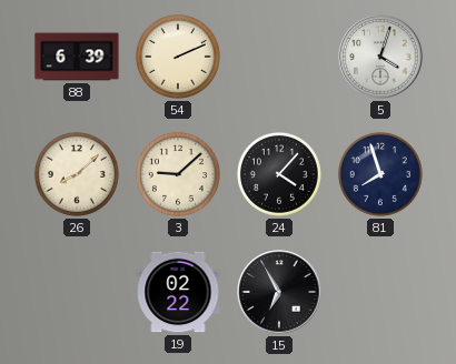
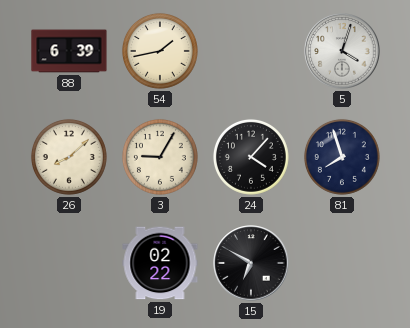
54: 2:11 -> 1:43 (160, 51)
3: 9:08 -> 9:05 (160, 157)
15: 6:55 -> 6:50 (251, 263)
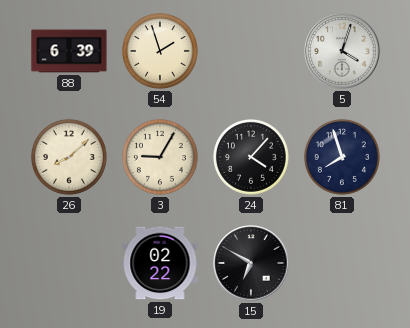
54: 1:43 -> 1:57 (160, 51)
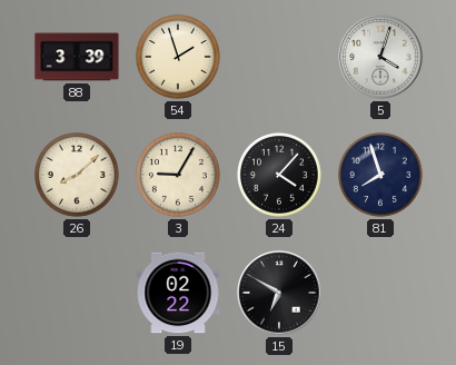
88: 6:39 -> 3:39 (77, 57)
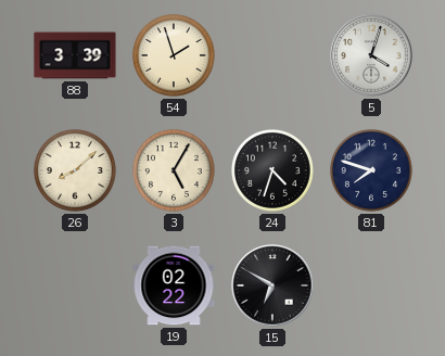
3: 9:05 -> 5:05 (174, 170)
24: 4:07 -> 4:33 (272, 170)
81: 7:57 -> 7:48 (371, 170)
